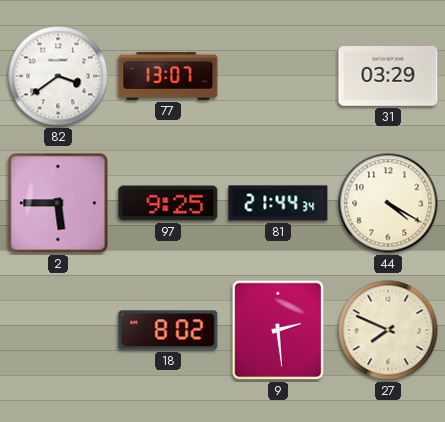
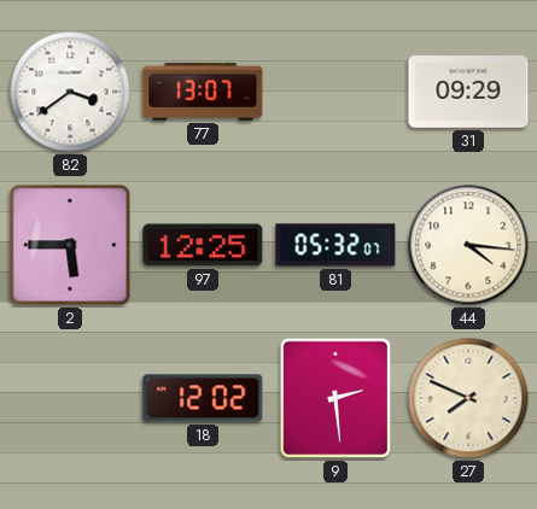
31: 03:29 -> 09:29 (468, 93)
97: 9:25 -> 12:25 (203, 245)
81: 21:44 -> 05:32 (335, 245)
44: 4:20 -> 4:16 (468, 245)
18: 8:02 -> 12:02 (203, 398)
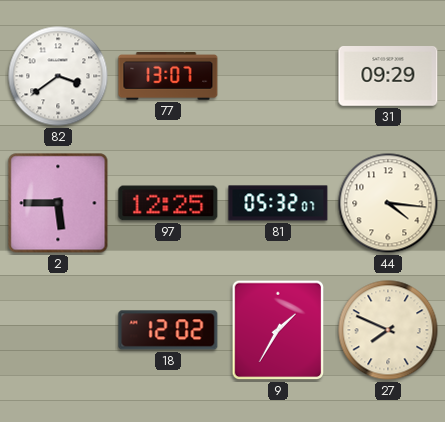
9: 2:29 -> 1:35 (278, 330)
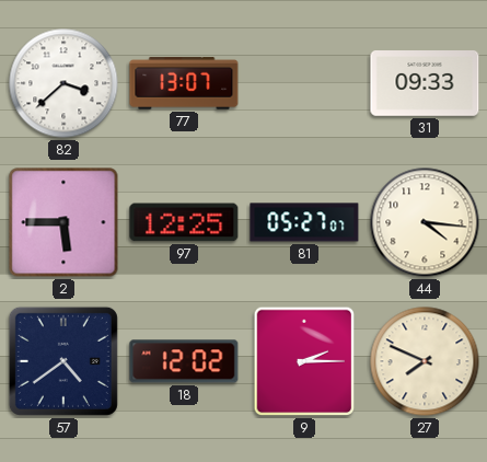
82: 3:39 -> 3:38 (63, 83)
31: 09:29 -> 09:33 (425, 84)
81: 05:32 -> 05:27 (304, 222)
57: none -> 4:39 (63, 361)
9: 1:35 -> 2:15 (304, 361)
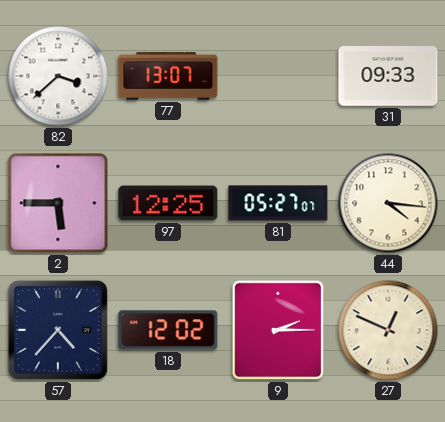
57: 4:39 -> 4:37 (58, 330)
27: 7:49 -> 12:49 (388, 330)
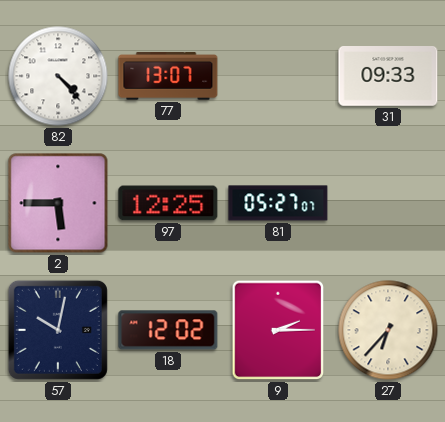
82: 3:38 -> 4:23 (58, 76)
44: 4:16 -> none (388, 203)
57: 4:37 -> 10:02 (58, 330)
27: 12:49 -> 6:37 (388, 330)
